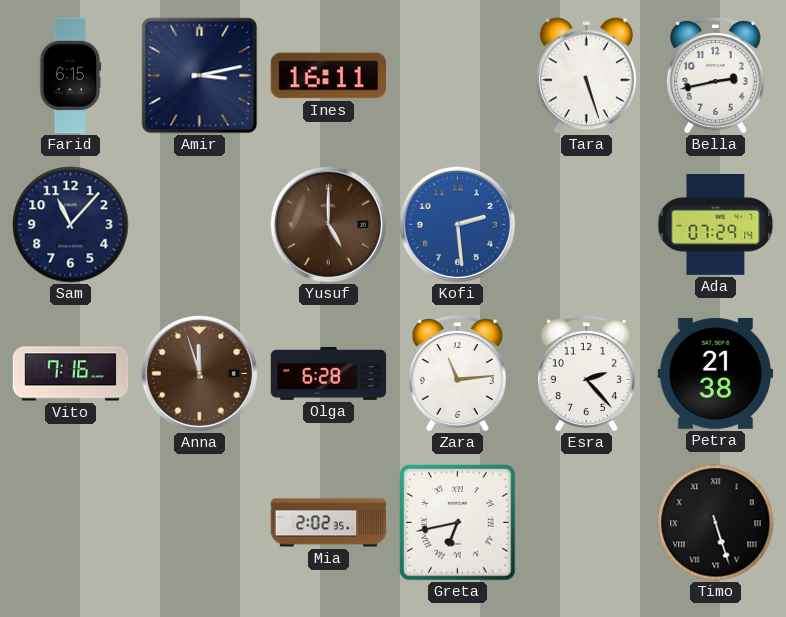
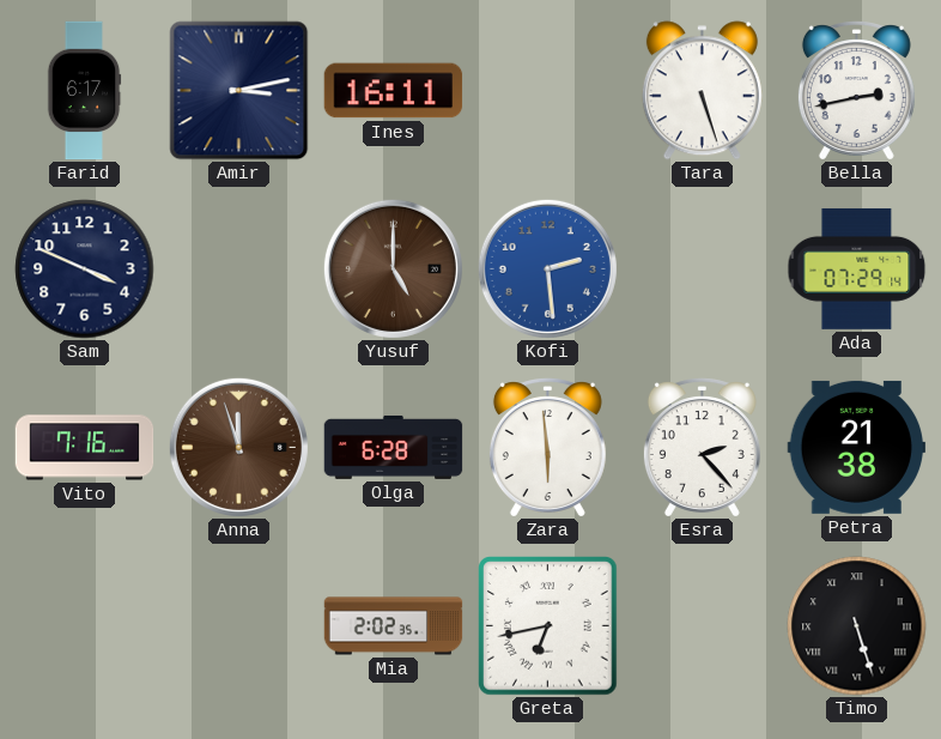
Farid: 6:15 -> 6:17 (84, 91)
Sam: 11:07 -> 3:49 (85, 269)
Zara: 11:14 -> 5:59 (547, 448)
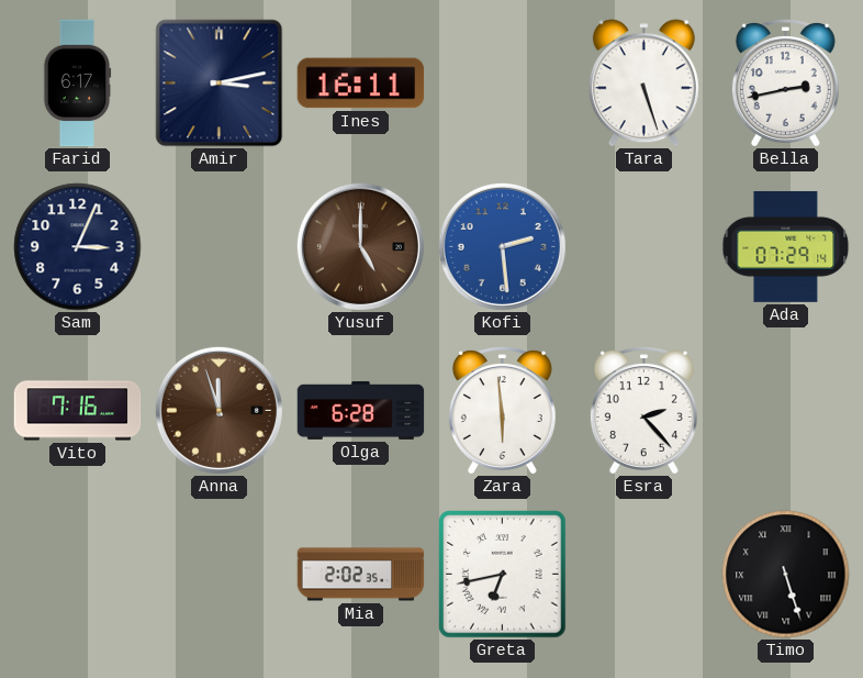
Sam: 3:49 -> 3:04 (78, 247)
Petra: 21:38 -> none (857, 447)
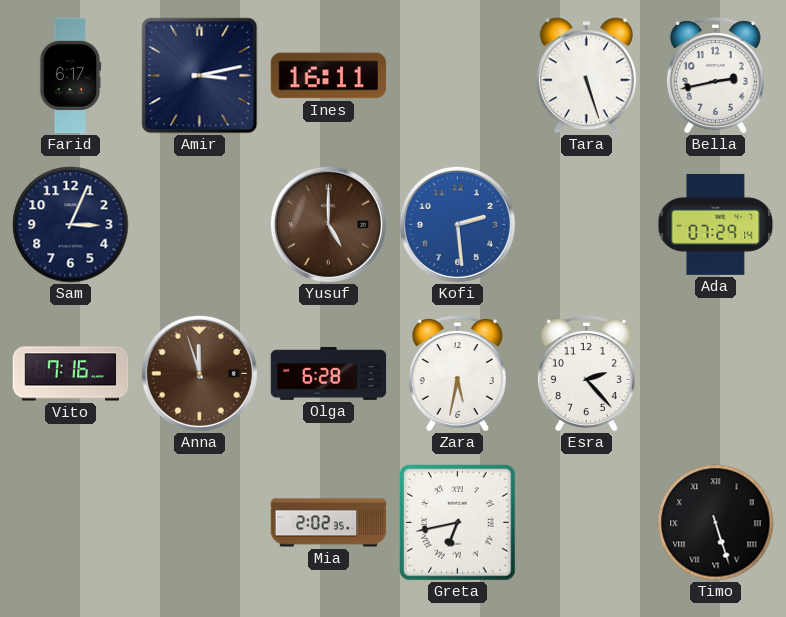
Zara: 5:59 -> 5:32 (457, 374)
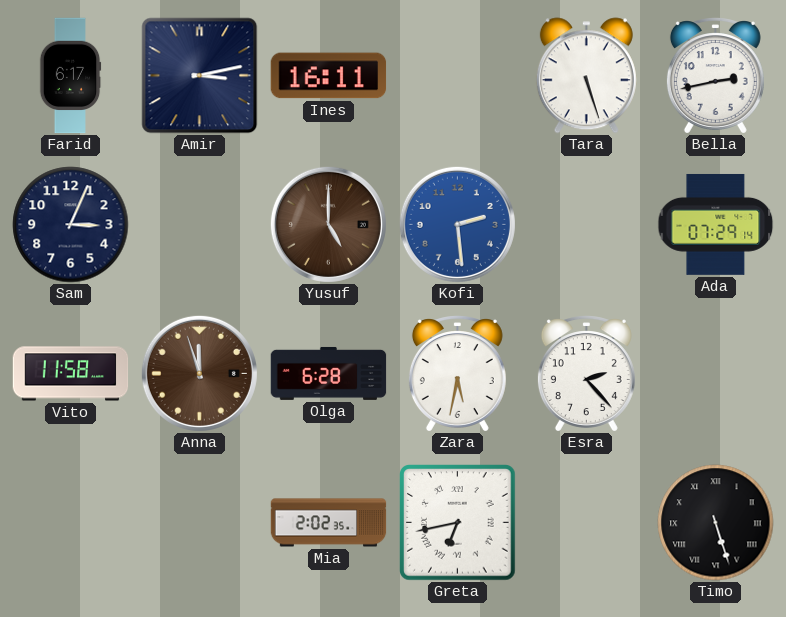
Vito: 7:16 -> 11:58 (71, 374)
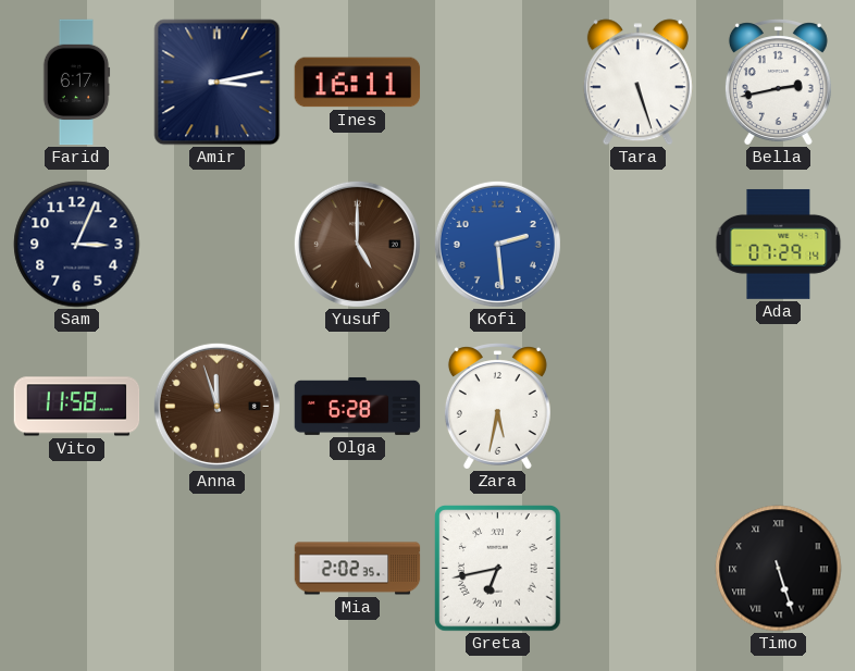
Esra: 2:23 -> none (586, 374)
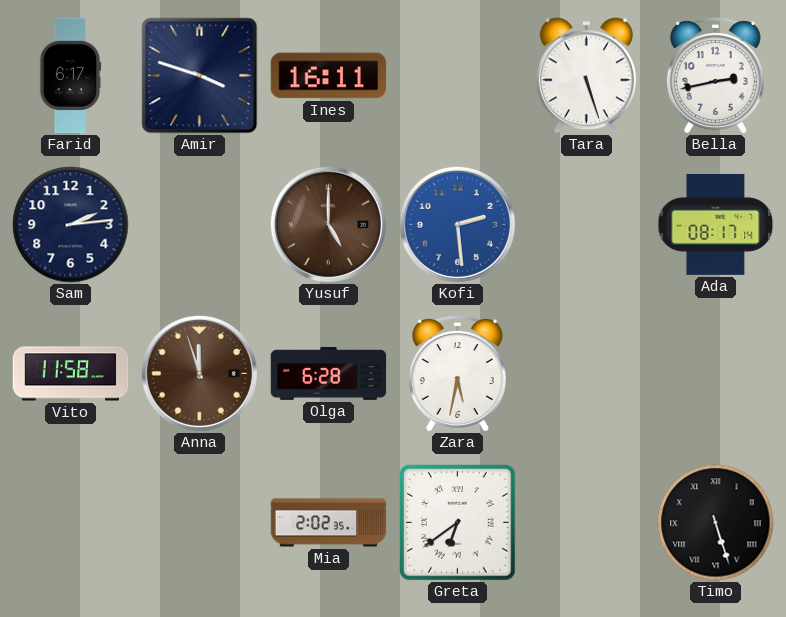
Amir: 3:13 -> 3:48 (200, 76)
Sam: 3:04 -> 2:14 (71, 225)
Ada: 07:29 -> 08:17 (716, 224)
Greta: 6:43 -> 6:39 (458, 523)
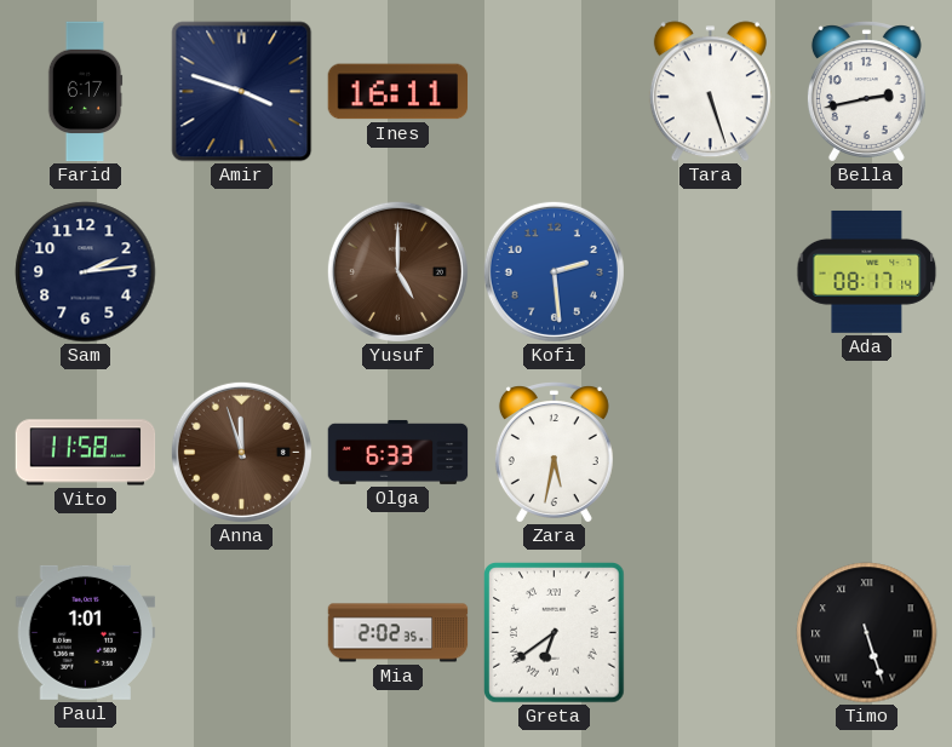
Olga: 6:28 -> 6:33 (398, 452)
Paul: none -> 1:01 (86, 632)
